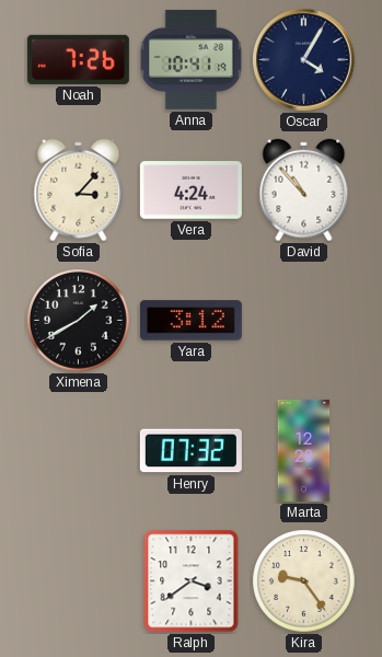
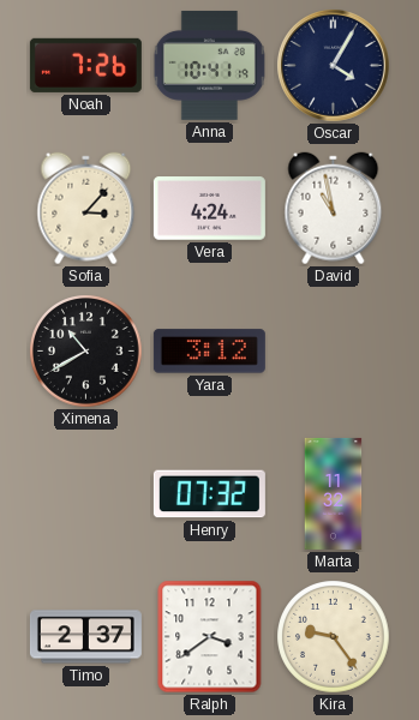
David: 10:53 -> 10:58 (334, 209)
Ximena: 1:40 -> 10:40 (86, 352)
Marta: 12:28 -> 11:32 (334, 493)
Timo: none -> 2:37 (85, 637)
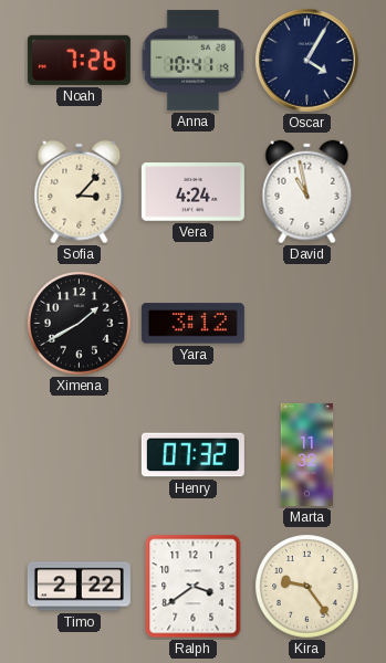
Ximena: 10:40 -> 1:40 (80, 324)
Timo: 2:37 -> 2:22 (79, 587)
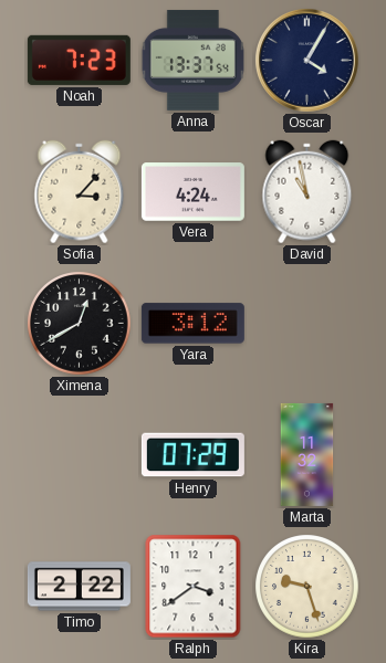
Noah: 7:26 -> 7:23 (79, 60)
Anna: 10:41 -> 13:37 (192, 61)
Ximena: 1:40 -> 12:40 (80, 324)
Henry: 07:32 -> 07:29 (192, 455)
Kira: 9:24 -> 9:27 (307, 587)
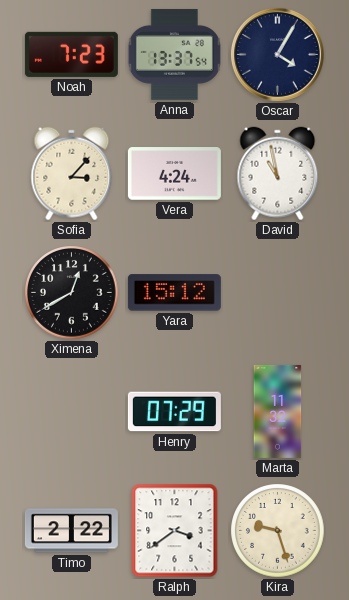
Yara: 3:12 -> 15:12 (174, 293)
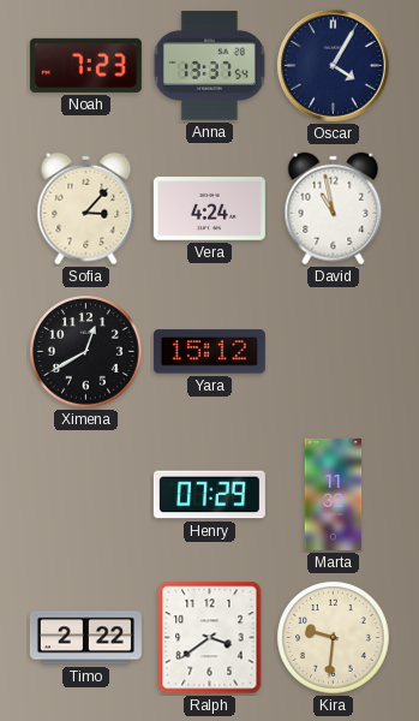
Kira: 9:27 -> 9:31 (334, 638)
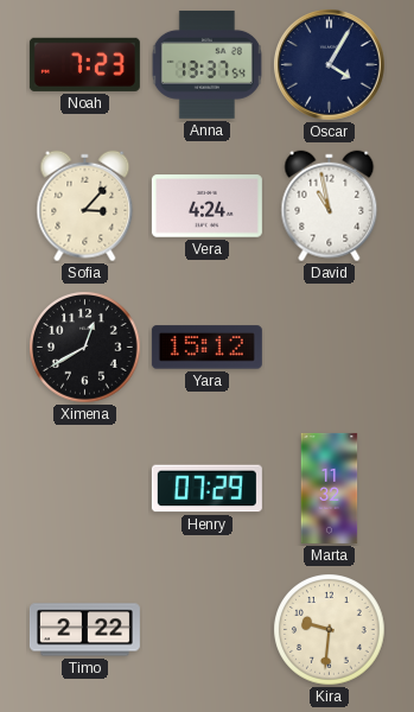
Ralph: 3:39 -> none (210, 638)
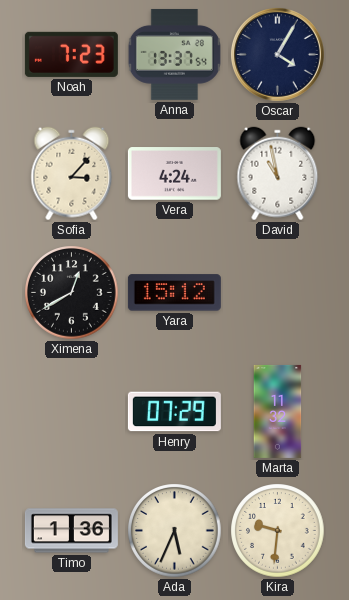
Timo: 2:22 -> 1:36 (71, 531)
Ada: none -> 5:34 (175, 531)
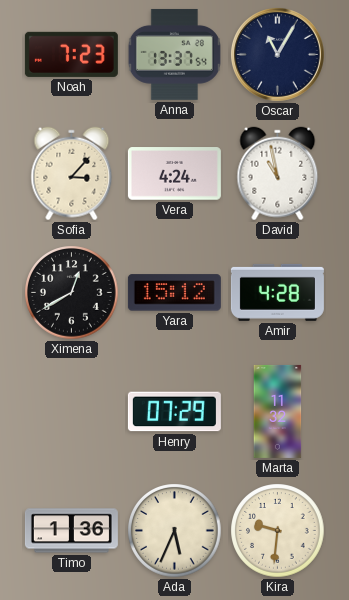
Oscar: 4:05 -> 11:05 (277, 54)
Amir: none -> 4:28 (277, 292)
